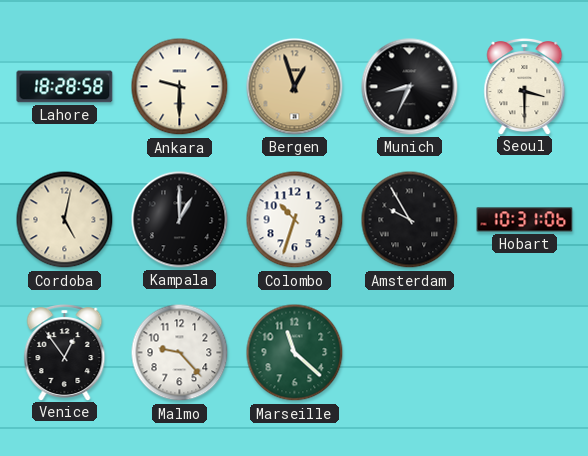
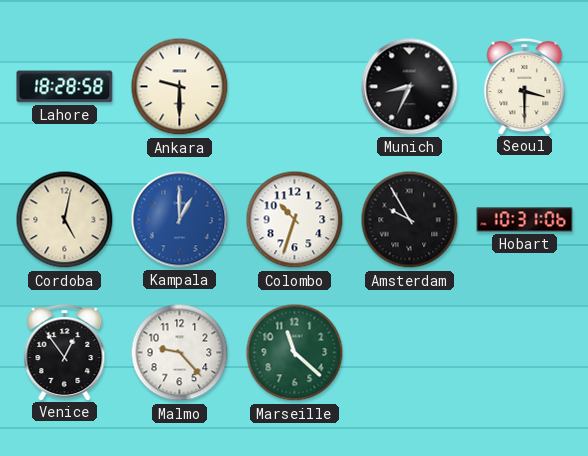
Bergen: 12:57 -> none (295, 87)
Kampala dial: black -> blue (180, 220)
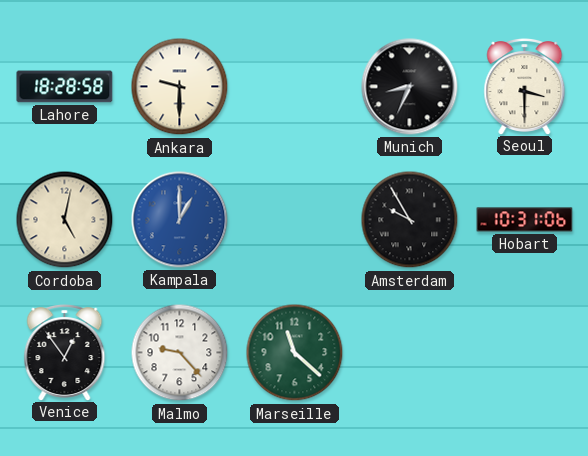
Colombo: 10:33 -> none (295, 220)
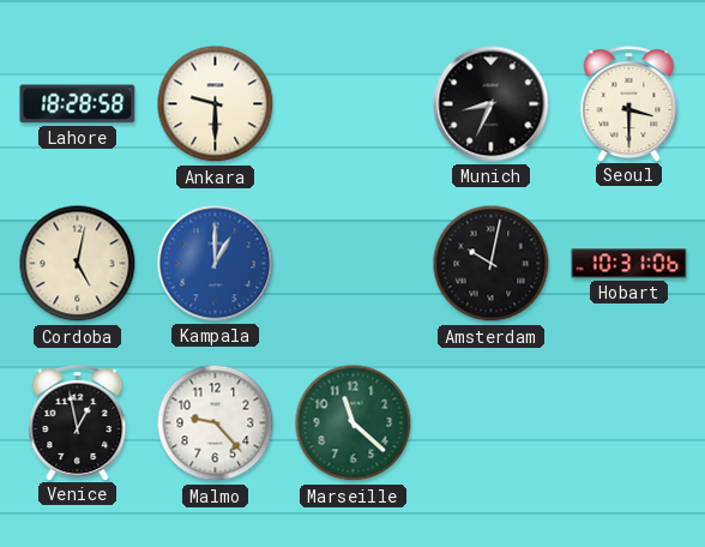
Amsterdam: 9:55 -> 10:02 (492, 264)
Venice: 12:54 -> 12:58 (78, 423)
